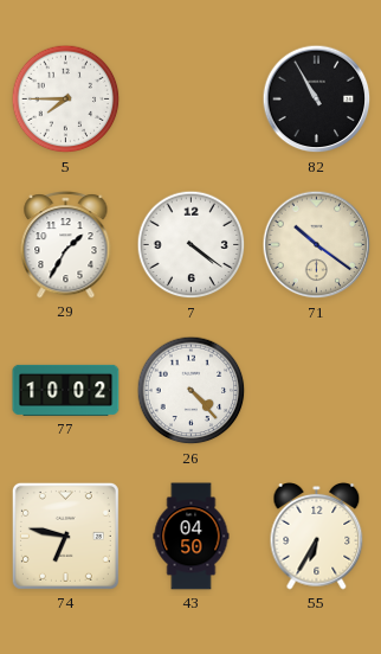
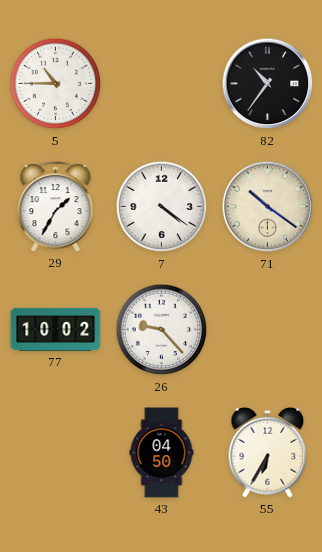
5: 7:45 -> 10:45 (56, 84)
82: 10:55 -> 10:36 (268, 84)
26: 4:23 -> 9:23 (162, 330)
74: 6:47 -> none (65, 536)
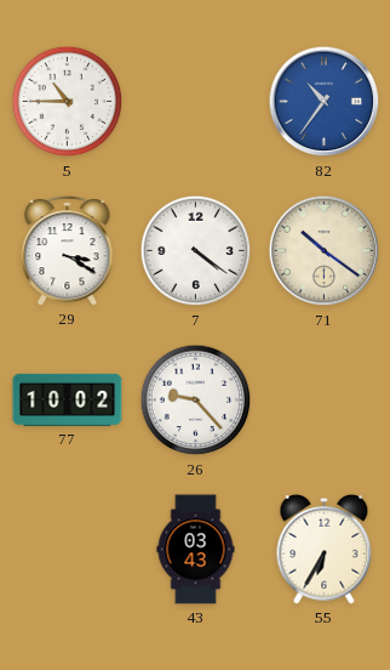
82 dial: black -> blue (325, 102)
29: 1:35 -> 3:20 (68, 251)
43: 04:50 -> 03:43 (196, 550)
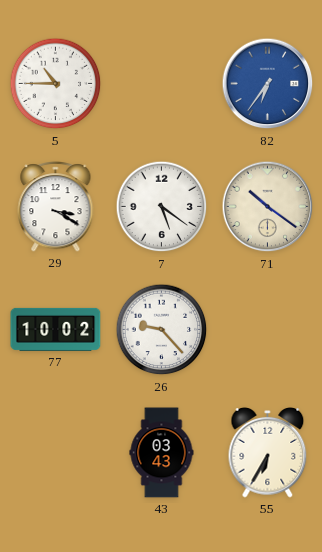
82: 10:36 -> 6:36 (268, 84)
7: 4:21 -> 5:21 (162, 207)
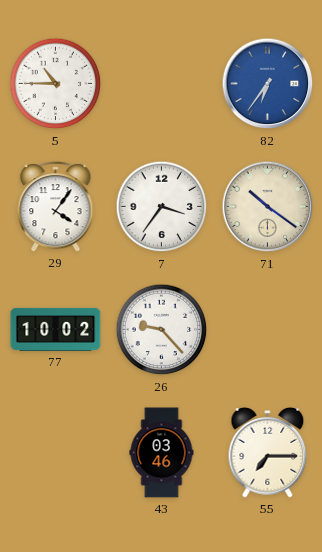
29: 3:20 -> 4:06 (56, 207)
7: 5:21 -> 3:36 (162, 207)
43: 03:43 -> 03:46 (162, 453)
55: 6:35 -> 7:15 (268, 453)
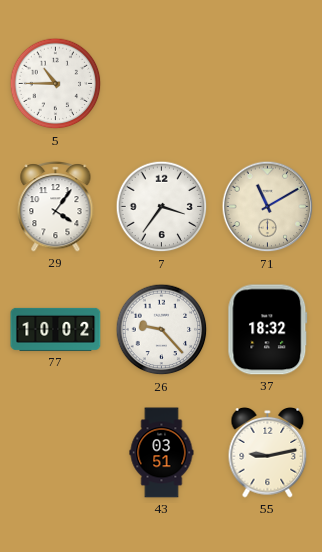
82: 6:36 -> none (268, 84)
71: 10:21 -> 11:10 (268, 207)
37: none -> 18:32 (268, 330)
43: 03:46 -> 03:51 (162, 453)
55: 7:15 -> 9:13 (268, 453)
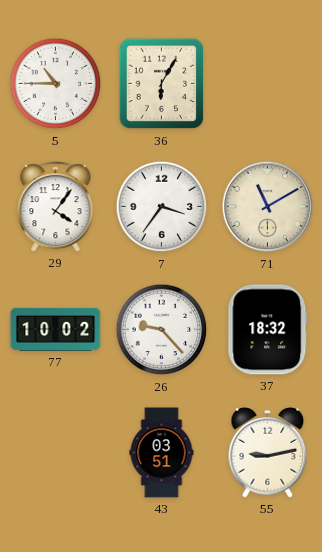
36: none -> 6:05 (162, 84)
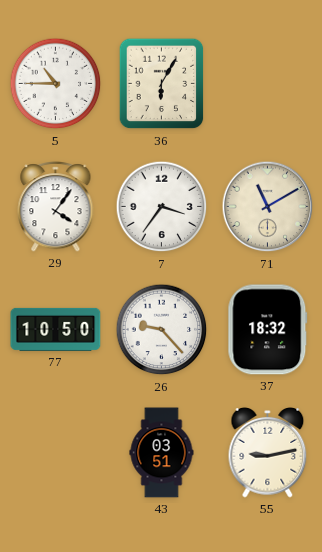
77: 10:02 -> 10:50 (56, 329)
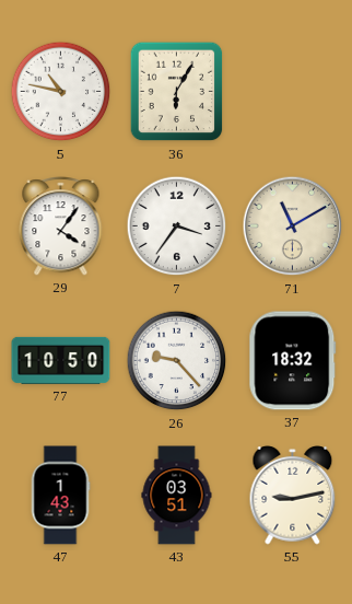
5: 10:45 -> 10:47 (61, 92)
47: none -> 1:43 (60, 496)
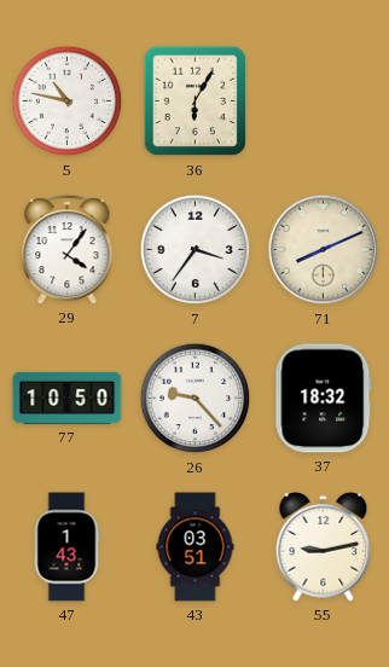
71: 11:10 -> 8:11 (324, 250)
